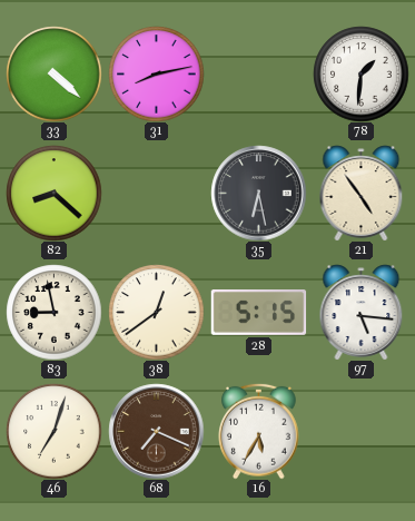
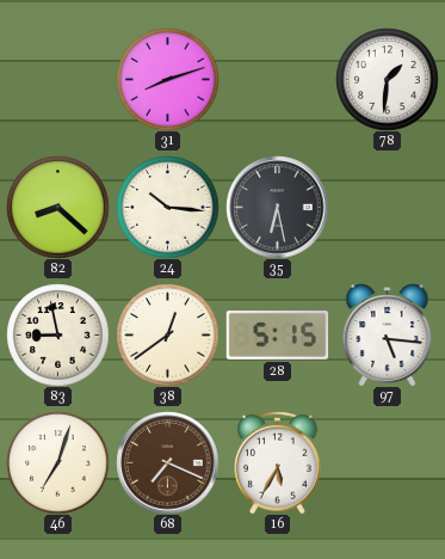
33: 4:22 -> none (53, 73)
31: 8:13 -> 8:12 (167, 79)
24: none -> 10:16 (167, 207)
21: 4:54 -> none (362, 193)
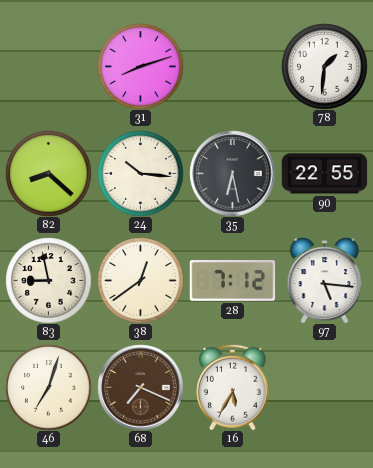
90: none -> 22:55 (324, 174)
28: 5:15 -> 7:12 (232, 281)
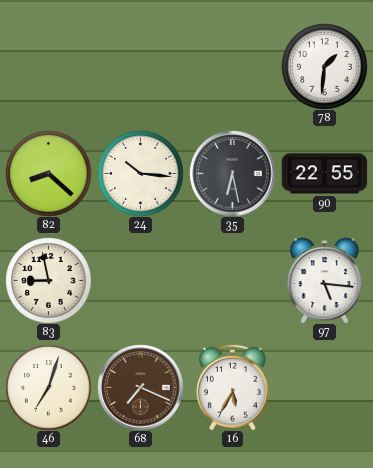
31: 8:12 -> none (140, 66)
38: 12:39 -> none (140, 280)
28: 7:12 -> none (232, 281)
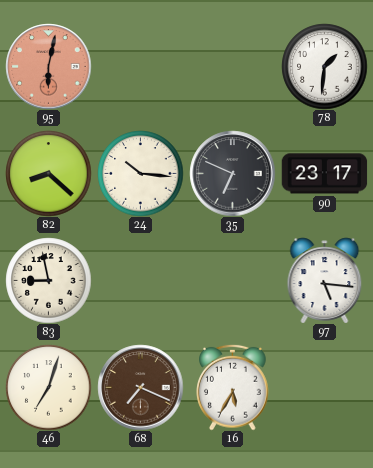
95: none -> 6:02 (48, 66)
35: 6:28 -> 6:49 (232, 173)
90: 22:55 -> 23:17 (324, 174)
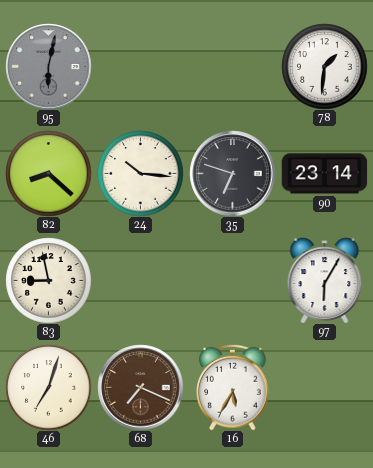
95 dial: salmon -> grey (48, 66)
35: 6:49 -> 6:48 (232, 173)
90: 23:17 -> 23:14 (324, 174)
97: 5:16 -> 6:05 (325, 280)
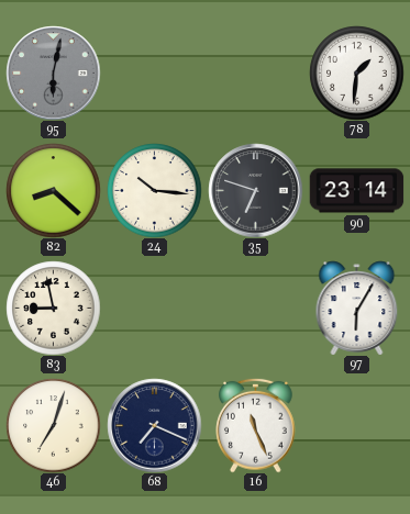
68 dial: brown -> navy (154, 425)
16: 5:35 -> 11:26 (256, 425)
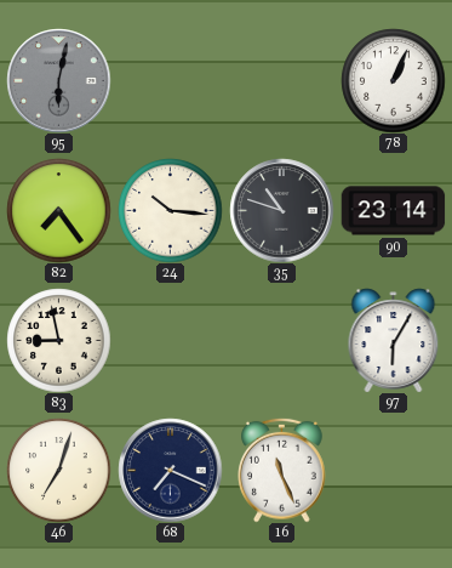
78: 1:31 -> 1:04 (393, 80)
82: 8:22 -> 7:24 (58, 210)
35: 6:48 -> 10:48 (281, 210)
